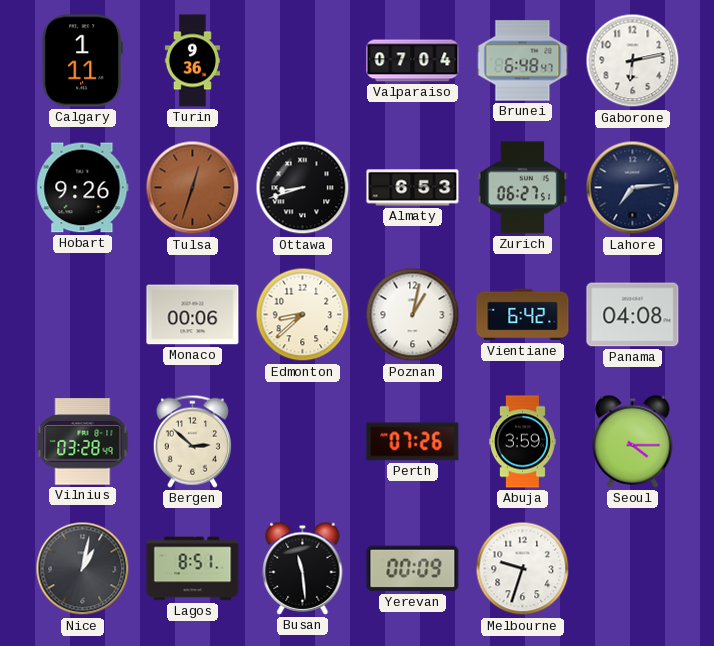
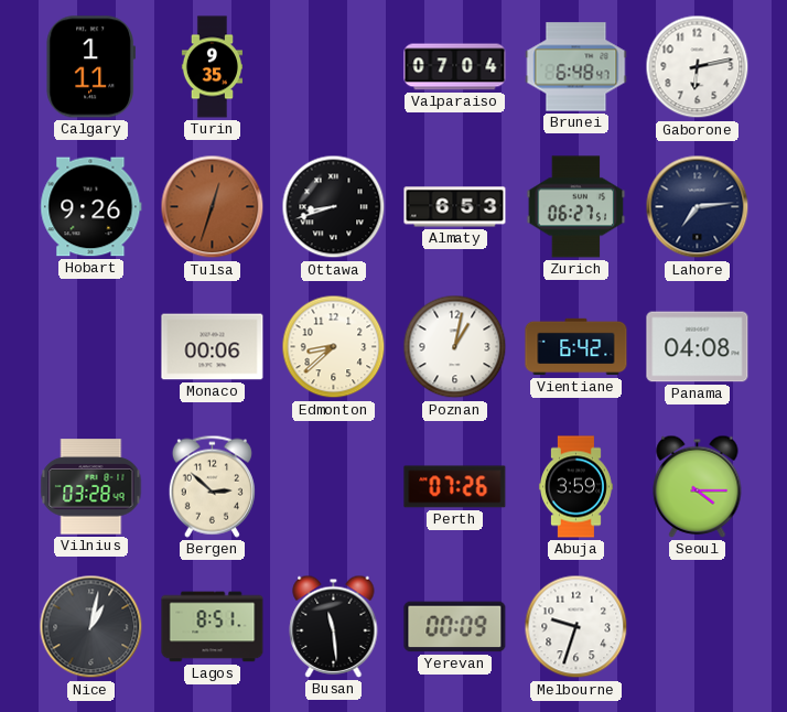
Turin: 9:36 -> 9:35 (212, 67)
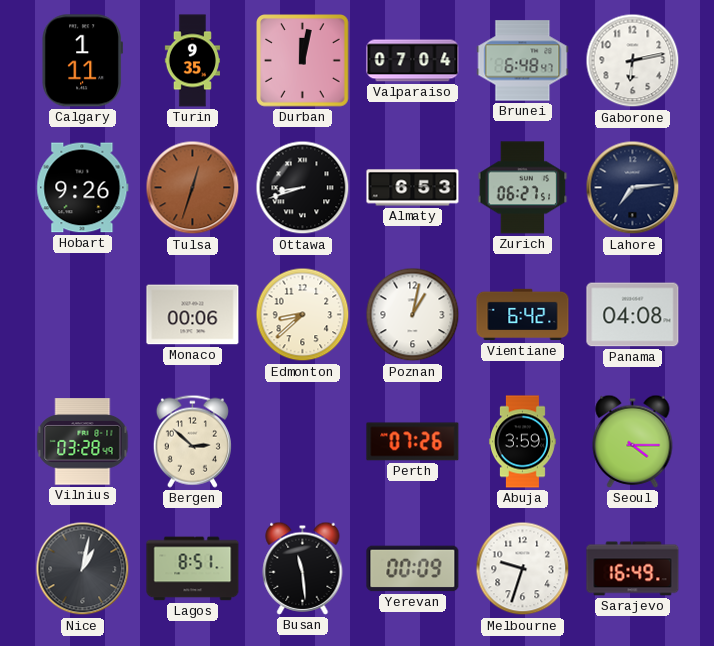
Durban: none -> 12:02 (303, 61)
Sarajevo: none -> 16:49 (633, 569)
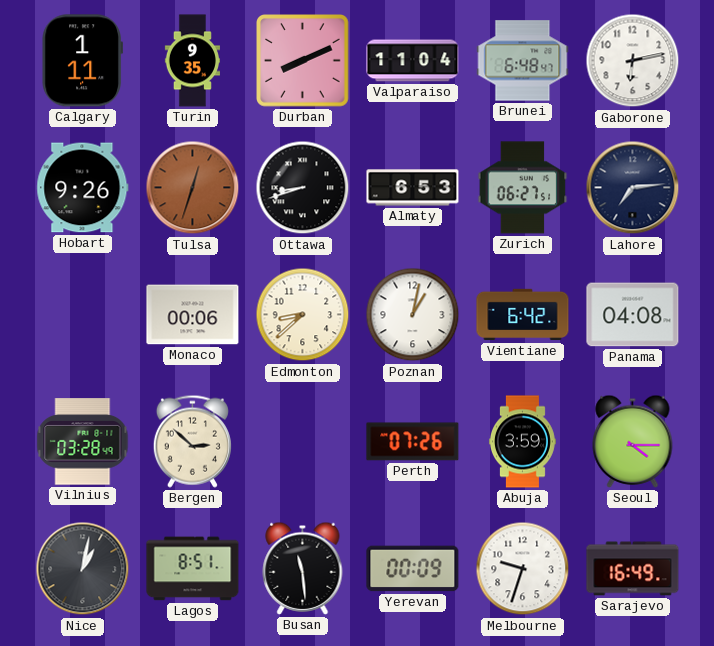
Durban: 12:02 -> 8:11 (303, 61)
Valparaiso: 07:04 -> 11:04 (413, 61)
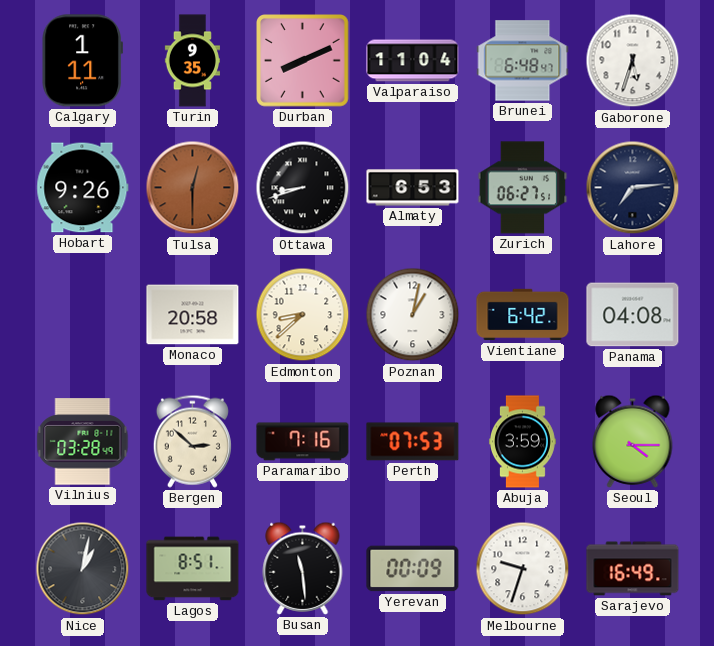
Gaborone: 6:13 -> 5:33 (633, 61)
Tulsa: 12:33 -> 12:30 (193, 188)
Monaco: 00:06 -> 20:58 (193, 315)
Paramaribo: none -> 7:16 (303, 442)
Perth: 07:26 -> 07:53 (413, 442)
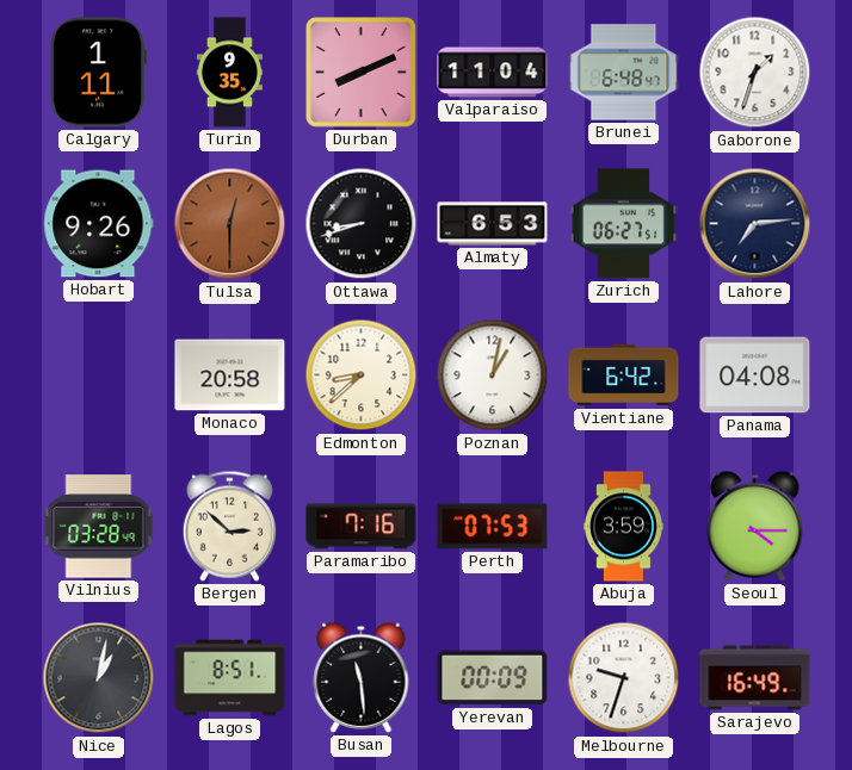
Gaborone: 5:33 -> 1:33 (755, 73)
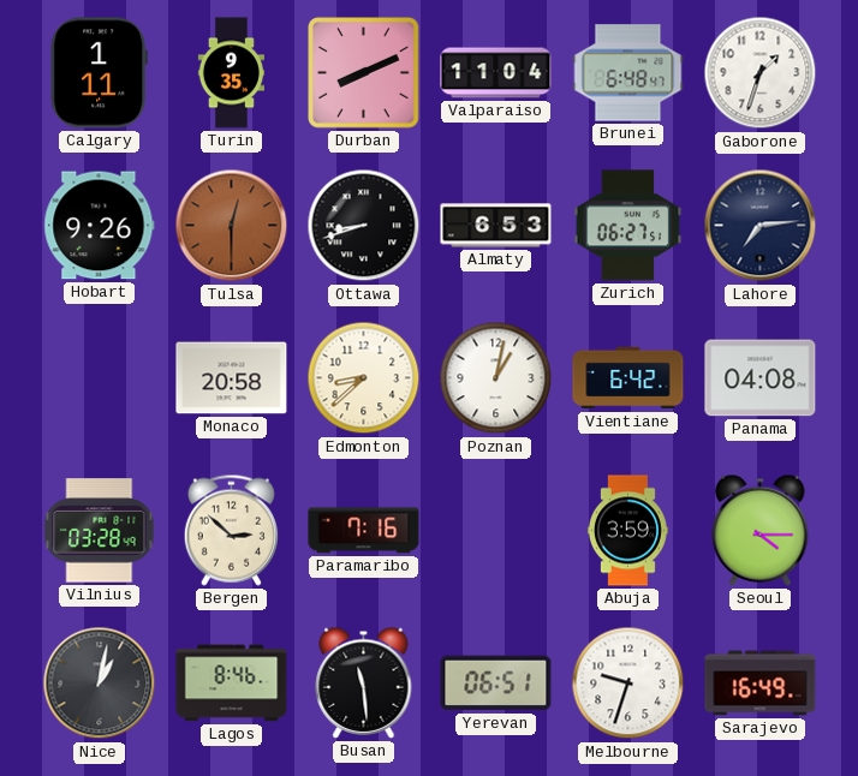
Perth: 07:53 -> none (493, 527)
Lagos: 8:51 -> 8:46 (232, 684)
Yerevan: 00:09 -> 06:51 (496, 684)
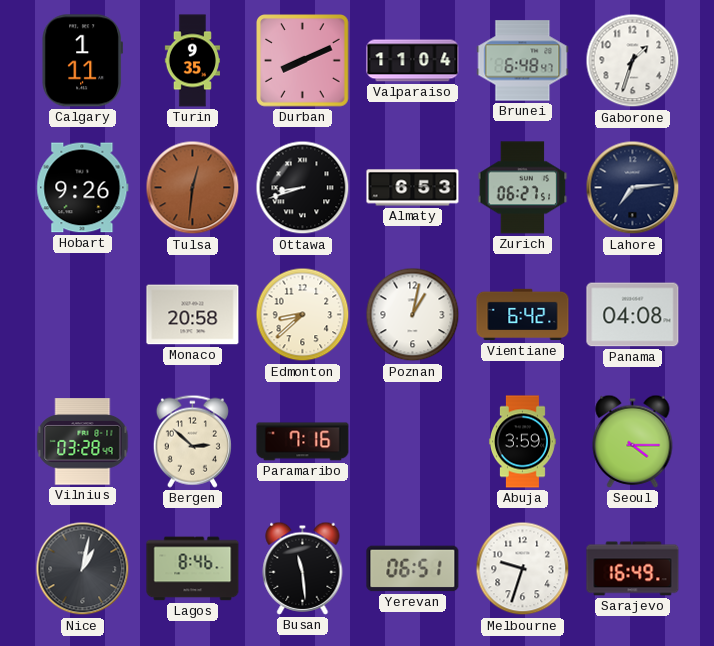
Tulsa: 12:30 -> 12:31 (193, 188)
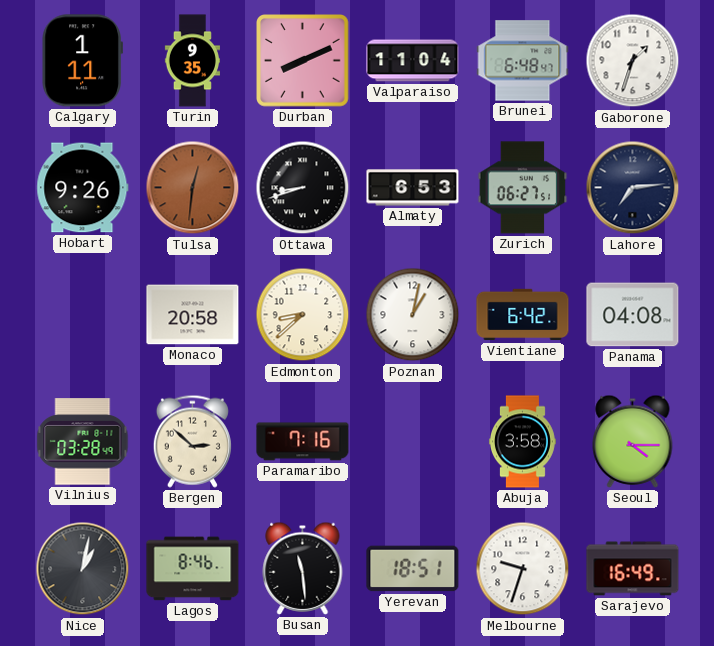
Abuja: 3:59 -> 3:58 (522, 442)
Yerevan: 06:51 -> 18:51 (413, 569)
